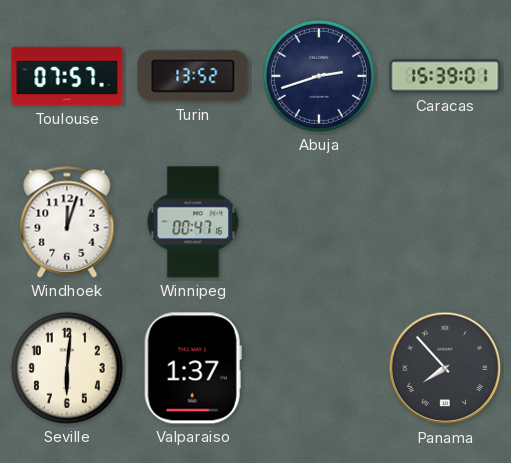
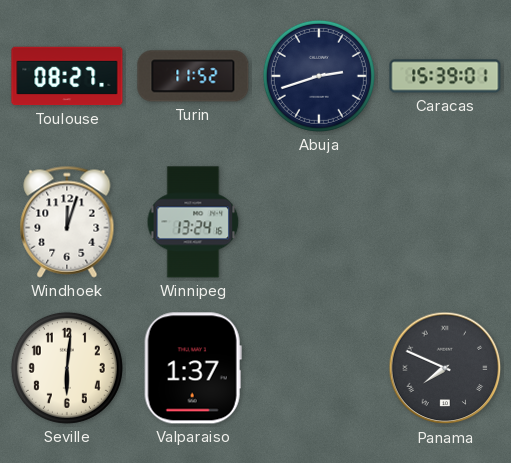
Toulouse: 07:57 -> 08:27 (67, 76)
Turin: 13:52 -> 11:52 (193, 76)
Winnipeg: 00:47 -> 13:24 (193, 222)
Panama: 7:53 -> 7:49 (445, 368)
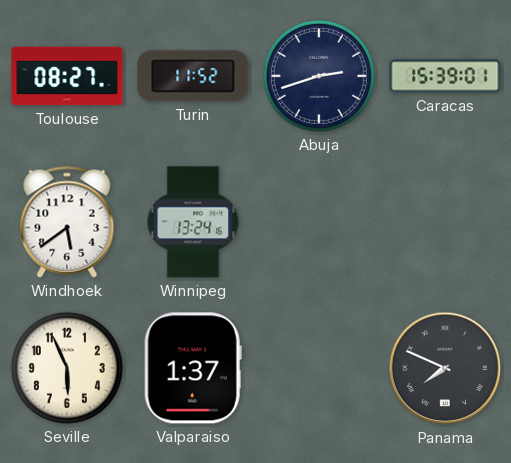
Windhoek: 12:03 -> 5:39 (67, 222)
Seville: 6:01 -> 5:56 (67, 368)
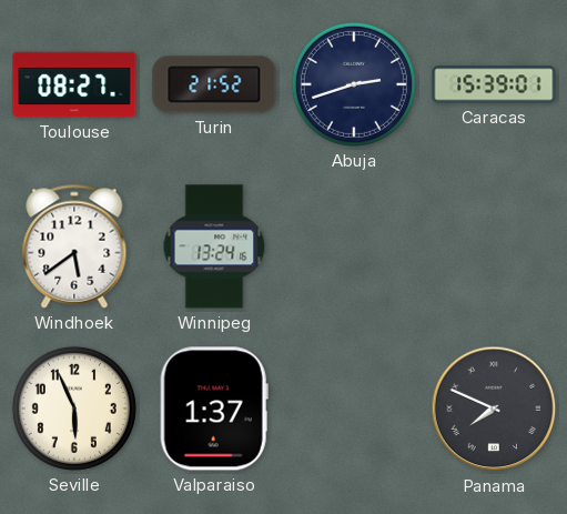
Turin: 11:52 -> 21:52 (214, 84)
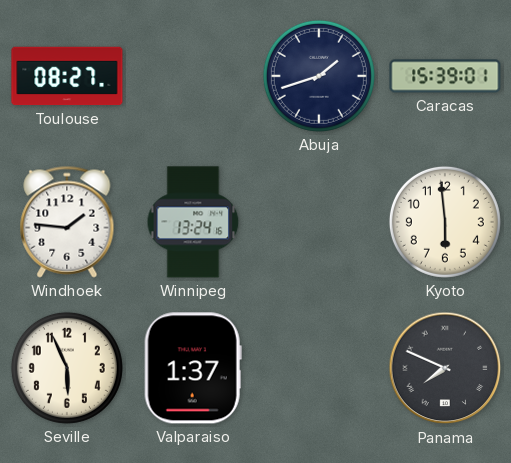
Turin: 21:52 -> none (214, 84)
Abuja: 2:42 -> 1:42 (319, 76)
Windhoek: 5:39 -> 1:46 (67, 222)
Kyoto: none -> 5:59 (445, 222)
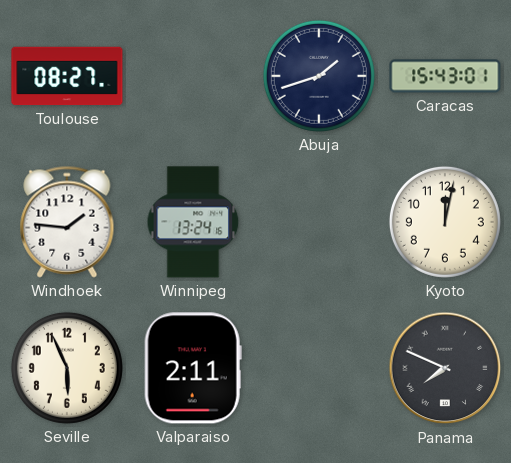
Caracas: 15:39 -> 15:43 (445, 76)
Kyoto: 5:59 -> 12:02 (445, 222)
Valparaiso: 1:37 -> 2:11 (193, 368)
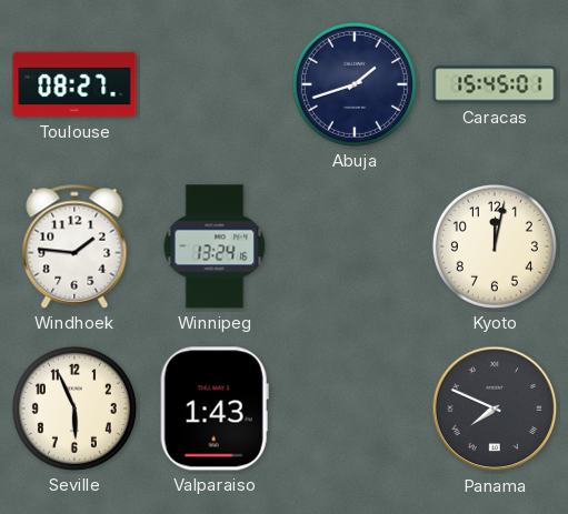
Caracas: 15:43 -> 15:45 (495, 84)
Valparaiso: 2:11 -> 1:43 (215, 409)
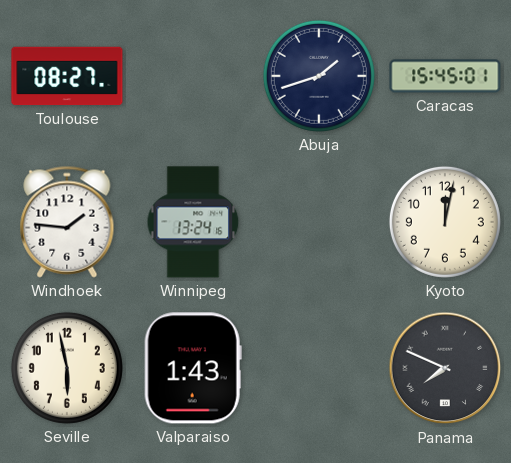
Seville: 5:56 -> 5:58 (67, 368)
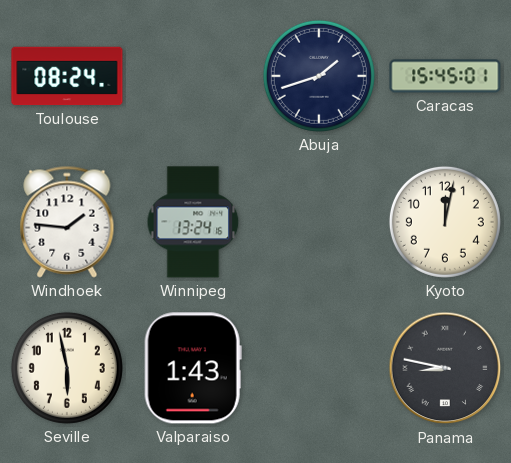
Toulouse: 08:27 -> 08:24 (67, 76)
Panama: 7:49 -> 8:47 (445, 368)
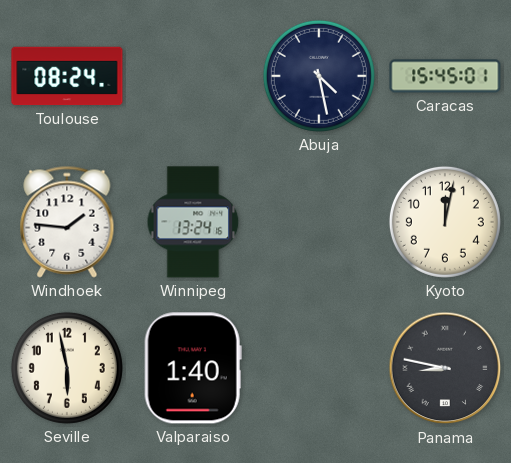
Abuja: 1:42 -> 4:28 (319, 76)
Valparaiso: 1:43 -> 1:40 (193, 368)
